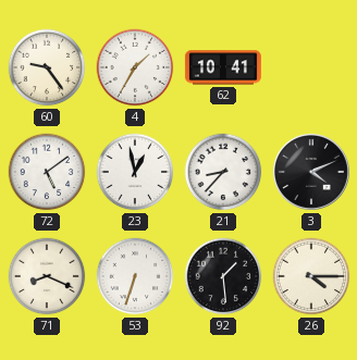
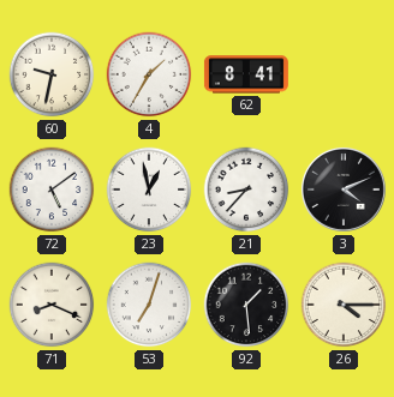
60: 9:24 -> 9:32 (52, 74)
62: 10:41 -> 8:41 (246, 74)
53: 6:33 -> 7:03 (149, 305)
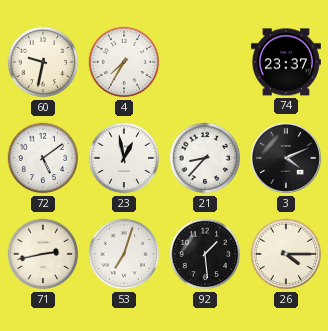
4: 1:35 -> 7:35 (124, 62)
62: 8:41 -> none (246, 74)
74: none -> 23:37 (286, 62)
71: 8:19 -> 2:43 (43, 254)
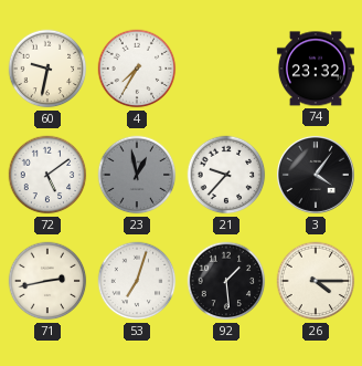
74: 23:37 -> 23:32 (316, 69)
23 dial: white -> grey (137, 175)
21: 8:37 -> 9:37 (226, 175)
3: 4:11 -> 4:06 (316, 175)
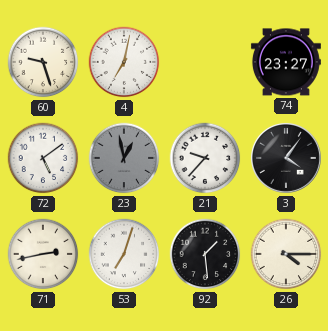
60: 9:32 -> 9:27 (43, 62)
4: 7:35 -> 7:02 (124, 62)
74: 23:32 -> 23:27 (286, 62)
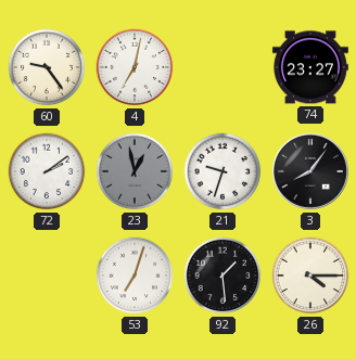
60: 9:27 -> 9:24 (47, 67)
72: 5:09 -> 2:09 (47, 171)
21: 9:37 -> 9:33 (223, 171)
3: 4:06 -> 8:06 (310, 171)
71: 2:43 -> none (43, 254)
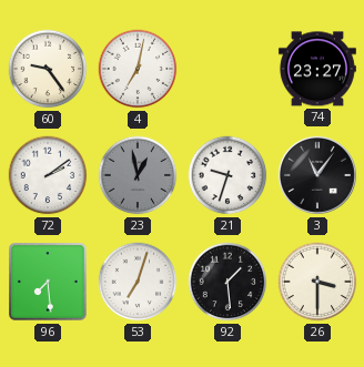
3: 8:06 -> 11:06 (317, 175)
96: none -> 7:29 (49, 283)
26: 4:15 -> 3:30 (317, 282)
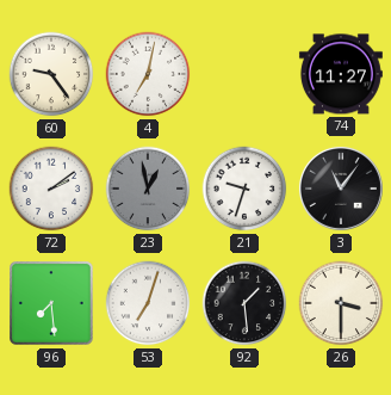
74: 23:27 -> 11:27 (341, 74)
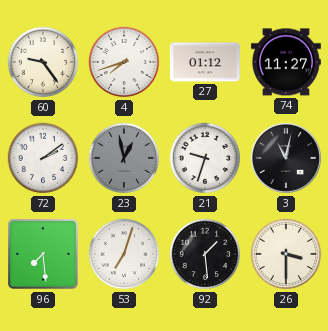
4: 7:02 -> 7:42 (124, 62)
27: none -> 01:12 (205, 62)
3: 11:06 -> 11:02 (286, 158)
